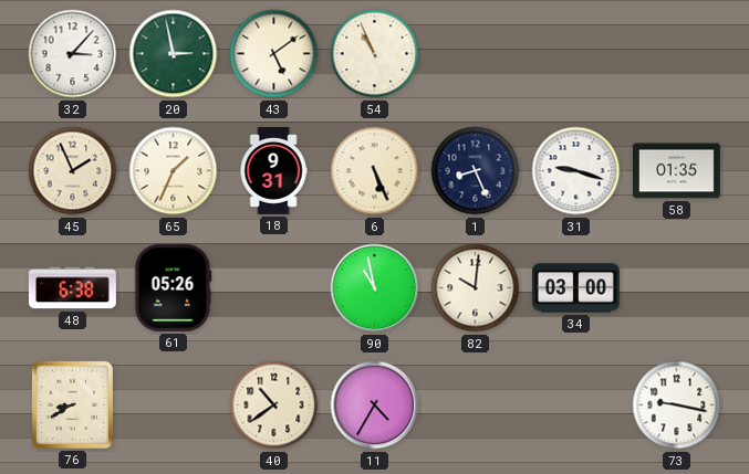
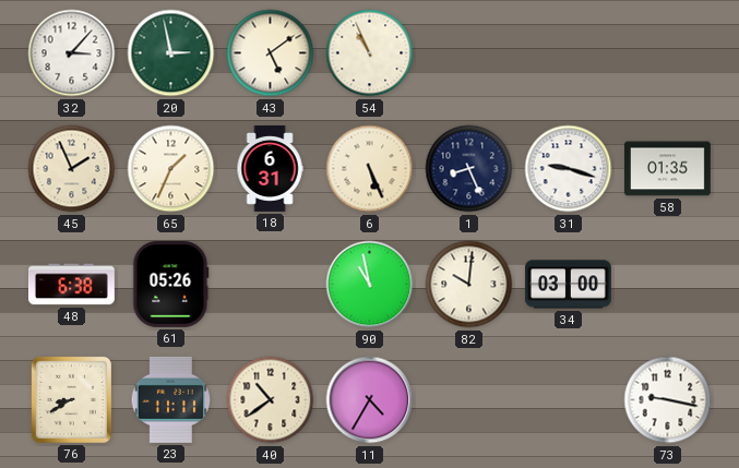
18: 9:31 -> 6:31 (270, 169)
23: none -> 11:11 (170, 399)
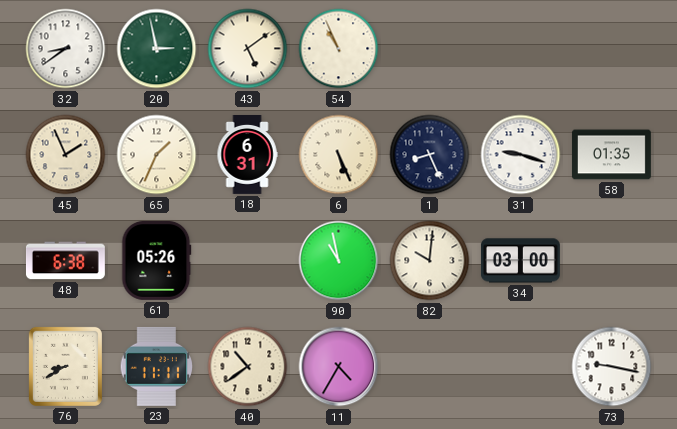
32: 3:07 -> 8:39 (66, 49)
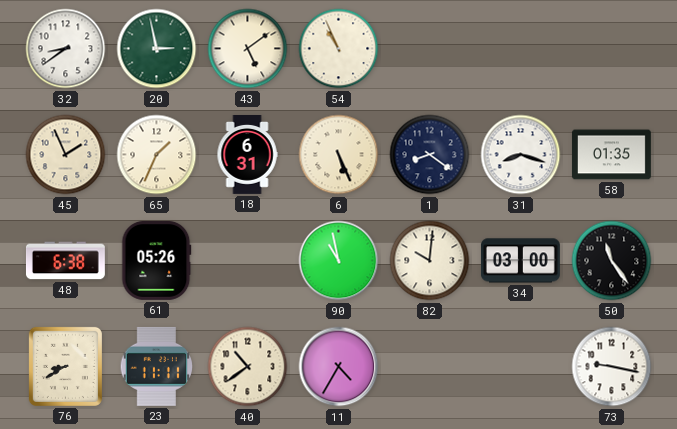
1: 8:26 -> 8:21 (430, 155)
31: 9:18 -> 8:18 (521, 155)
50: none -> 11:24 (612, 261)
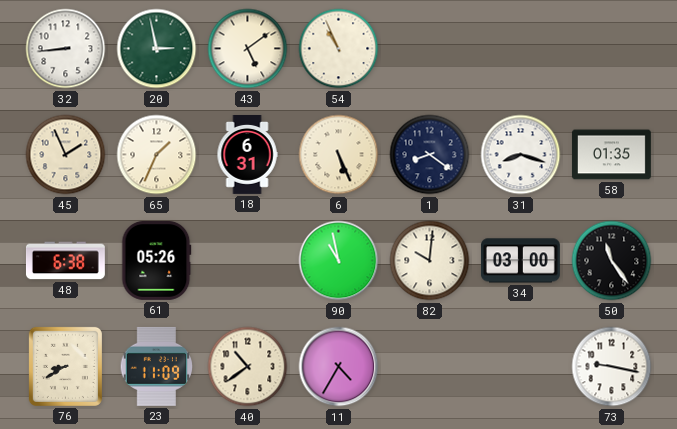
32: 8:39 -> 8:44 (66, 49)
23: 11:11 -> 11:09 (156, 366)
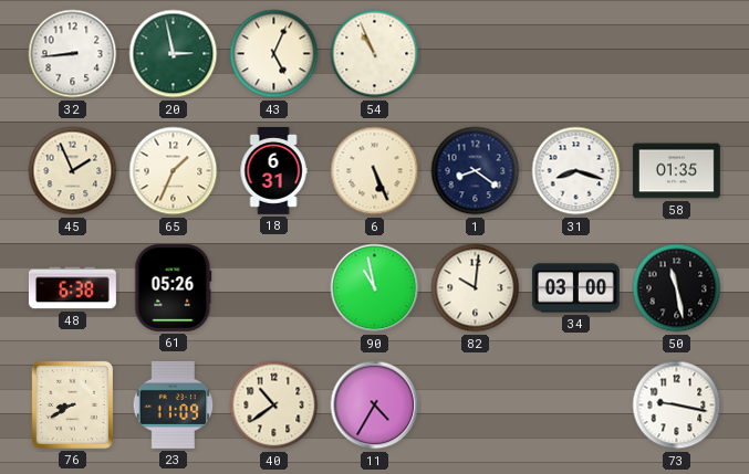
43: 5:09 -> 5:04 (274, 54)
50: 11:24 -> 11:28 (677, 288)
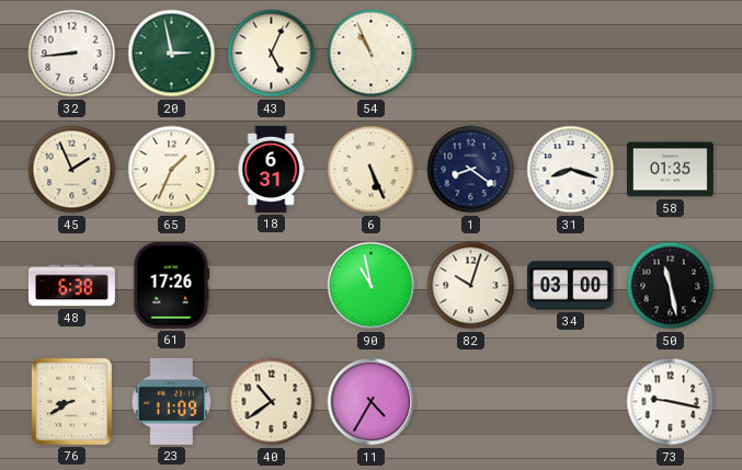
61: 05:26 -> 17:26 (172, 285)
82: 10:01 -> 10:03 (471, 286)
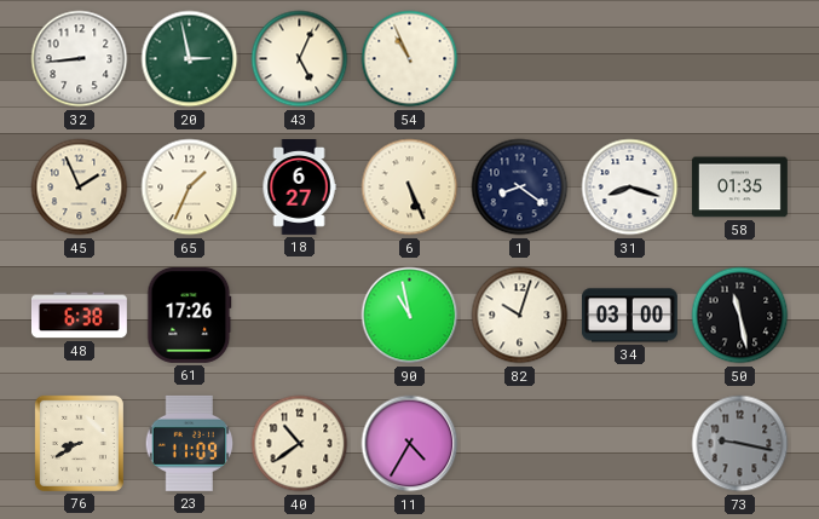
18: 6:31 -> 6:27 (299, 188)
73 dial: white -> grey (740, 444)
